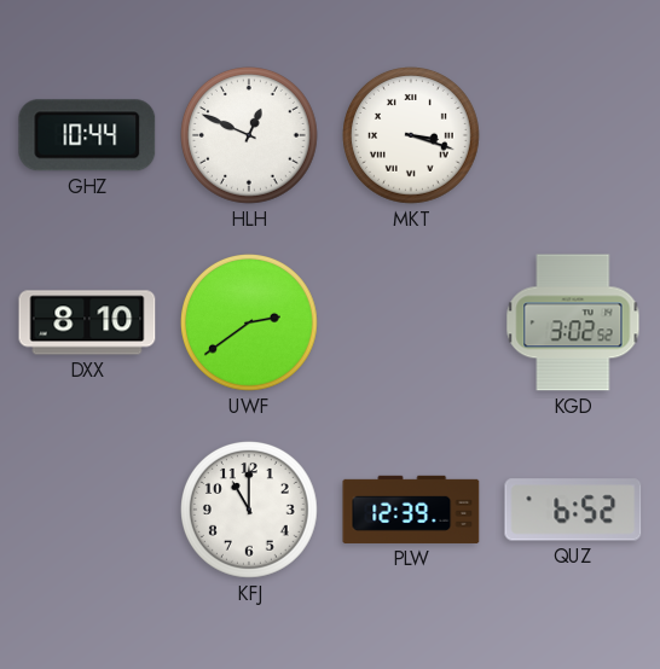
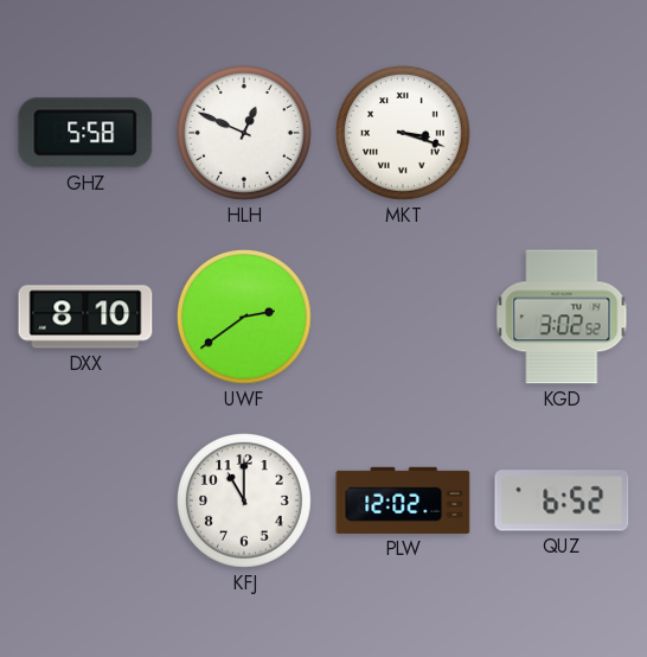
GHZ: 10:44 -> 5:58 (85, 133)
PLW: 12:39 -> 12:02 (403, 500)
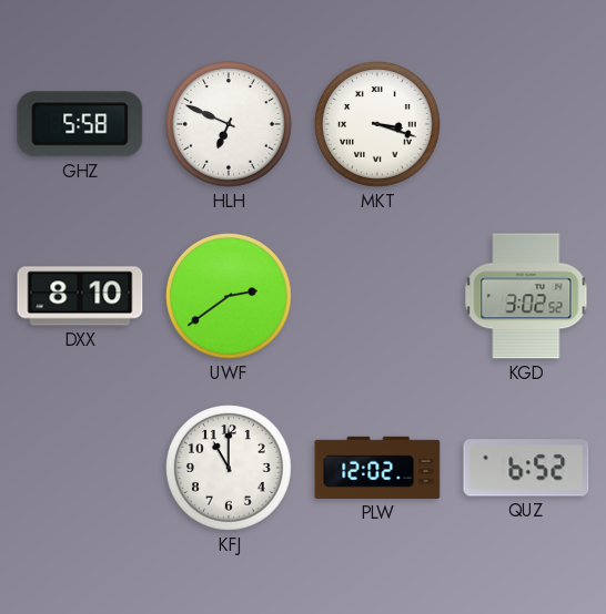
HLH: 12:49 -> 6:49 (230, 125)
